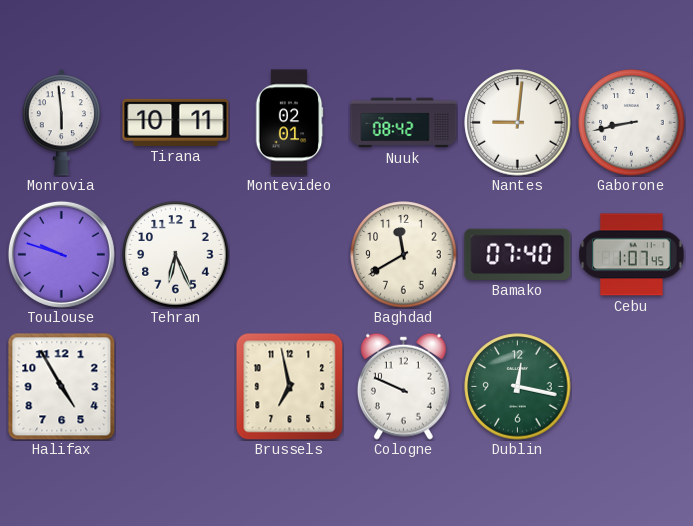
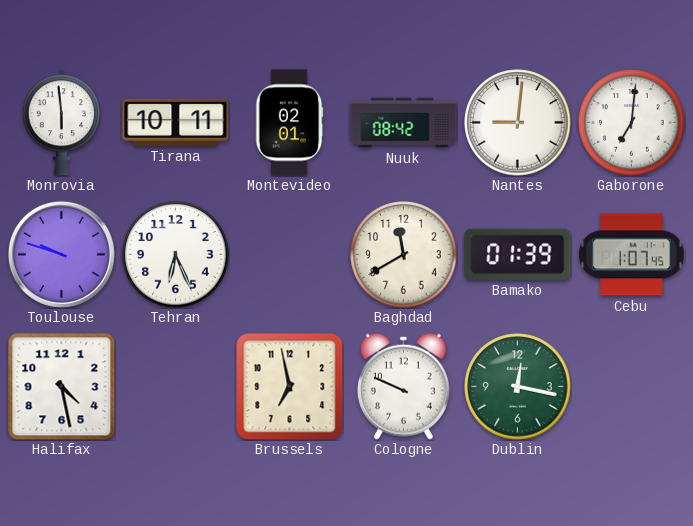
Gaborone: 8:43 -> 7:01 (632, 123)
Bamako: 07:40 -> 01:39 (518, 254)
Halifax: 4:55 -> 4:28 (62, 387)
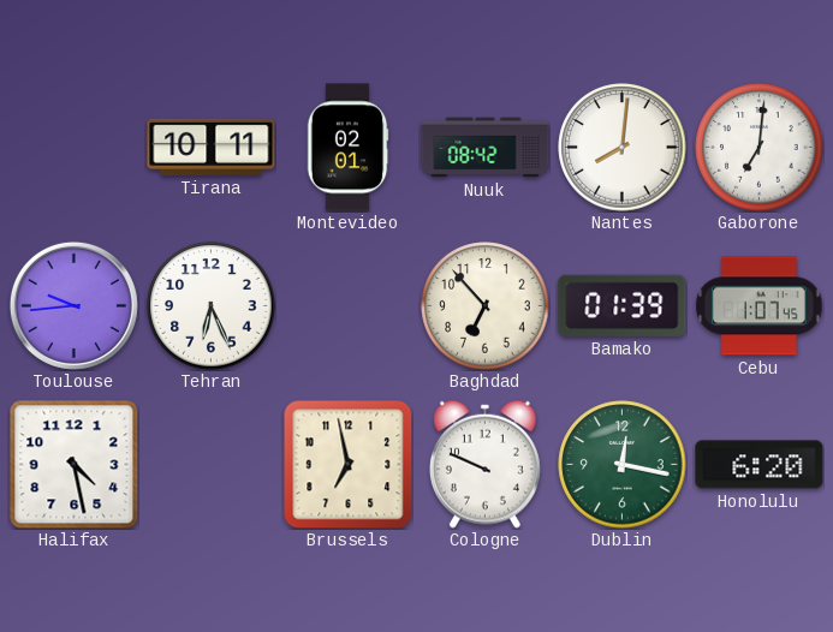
Monrovia: 5:59 -> none (61, 123)
Nantes: 9:01 -> 8:01 (623, 148)
Toulouse: 9:48 -> 9:44 (73, 305)
Baghdad: 11:40 -> 6:53 (486, 306)
Honolulu: none -> 6:20 (760, 465)
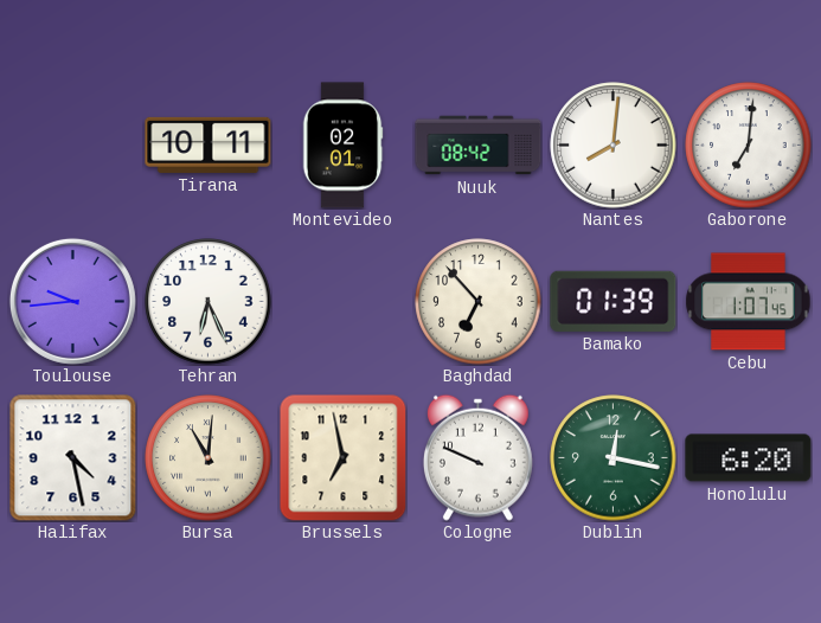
Bursa: none -> 11:01 (209, 458)
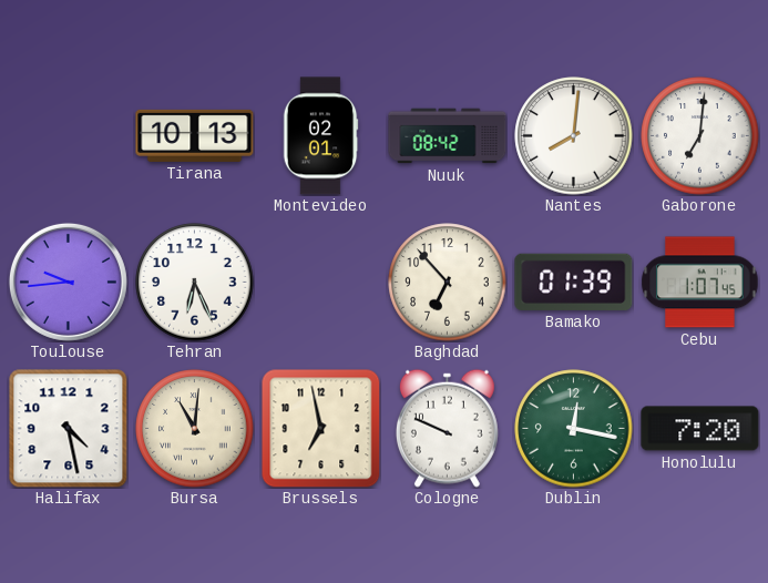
Tirana: 10:11 -> 10:13 (195, 135)
Honolulu: 6:20 -> 7:20 (700, 429)
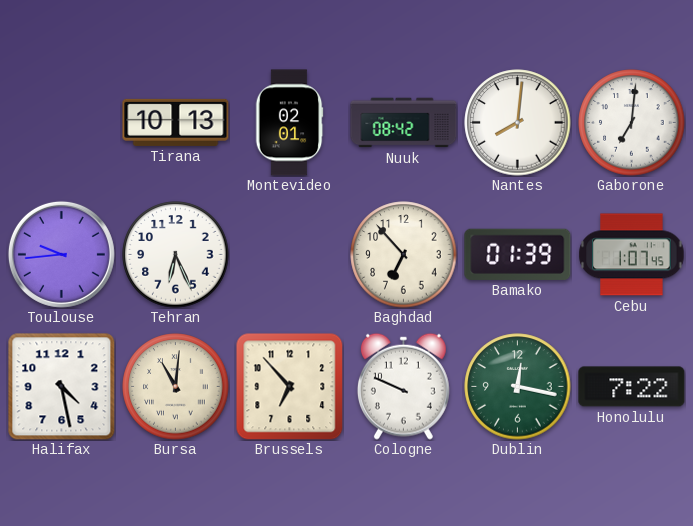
Brussels: 6:58 -> 6:53 (289, 386)
Honolulu: 7:20 -> 7:22 (632, 387)
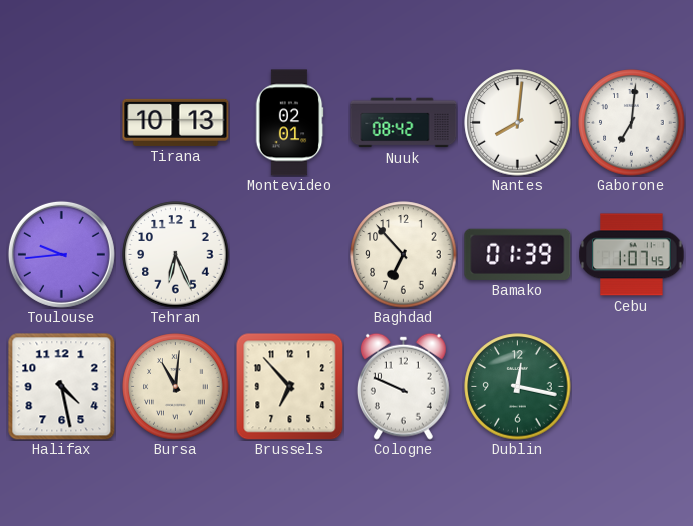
Honolulu: 7:22 -> none (632, 387)
